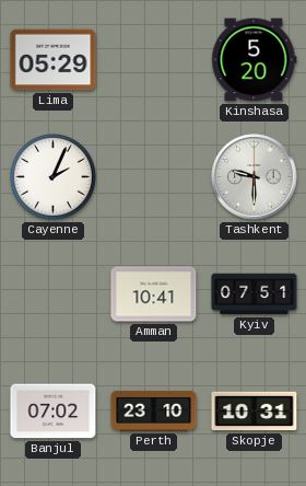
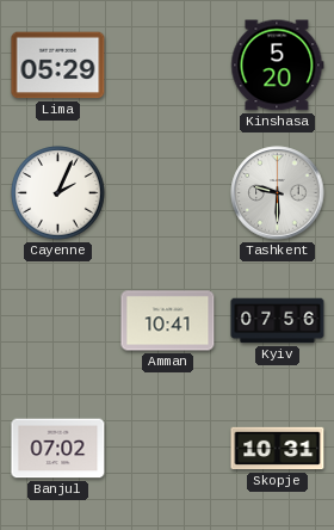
Kyiv: 07:51 -> 07:56 (278, 321)
Perth: 23:10 -> none (154, 410)
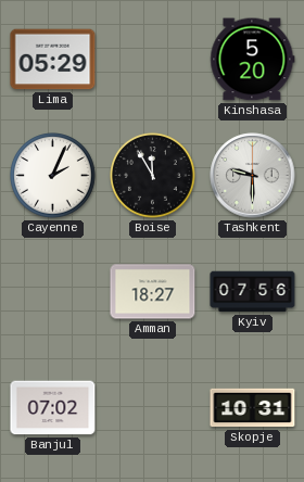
Boise: none -> 11:55 (153, 176)
Amman: 10:41 -> 18:27 (153, 292)
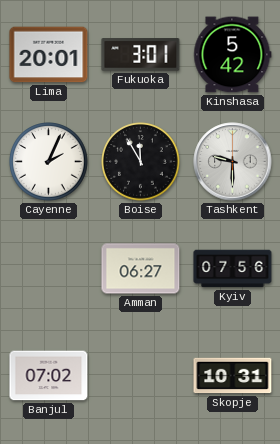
Lima: 05:29 -> 20:01 (49, 55)
Fukuoka: none -> 3:01 (141, 55)
Kinshasa: 5:20 -> 5:42 (233, 55)
Amman: 18:27 -> 06:27 (141, 269)
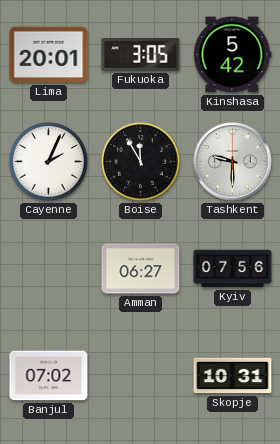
Fukuoka: 3:01 -> 3:05 (141, 55)
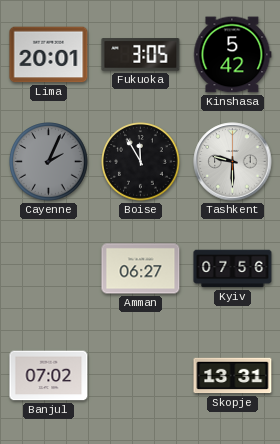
Cayenne dial: white -> grey (49, 162)
Skopje: 10:31 -> 13:31 (233, 376)
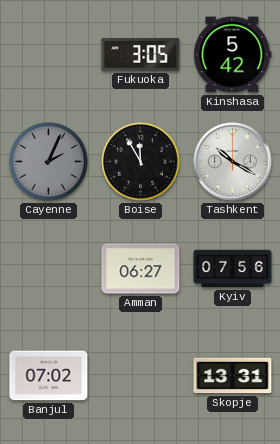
Lima: 20:01 -> none (49, 55)
Tashkent: 9:30 -> 10:20 (233, 162)
